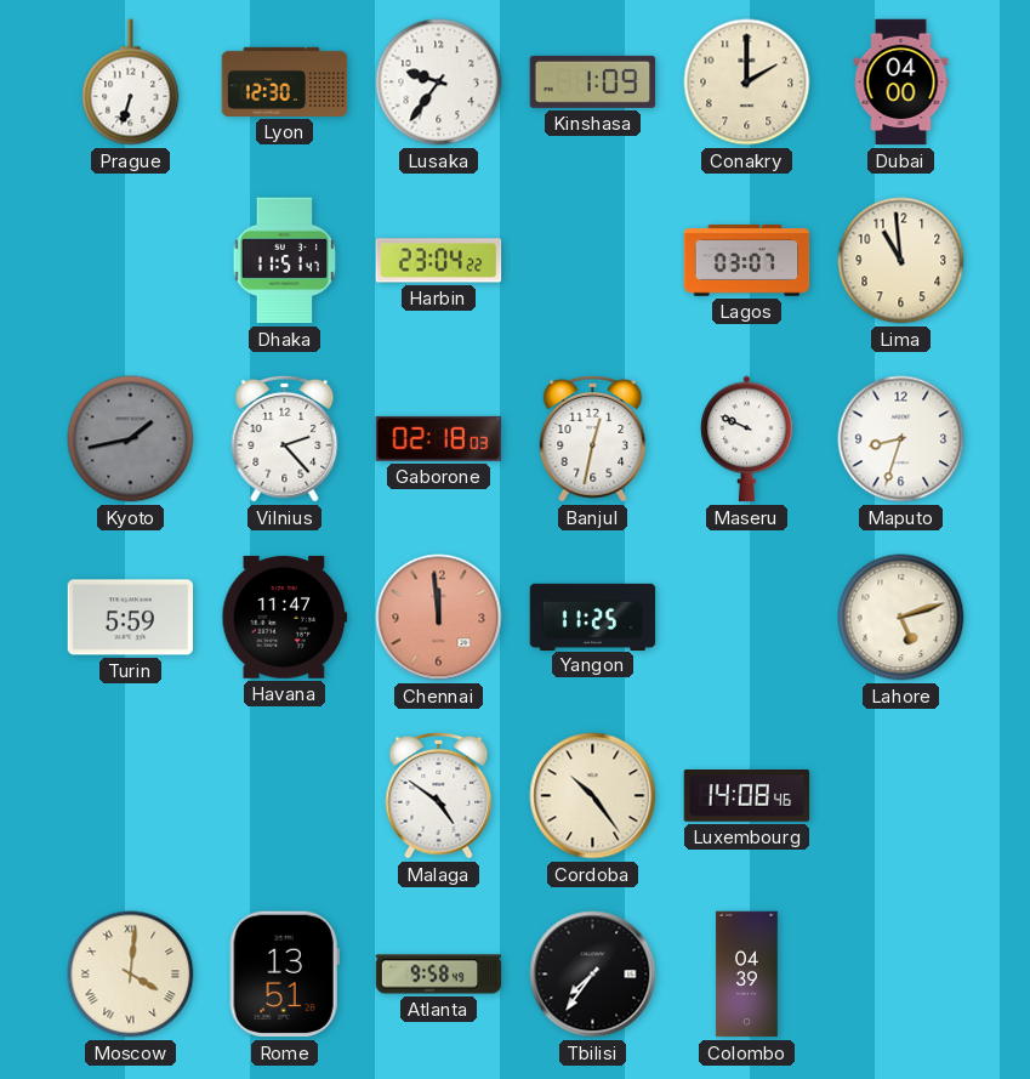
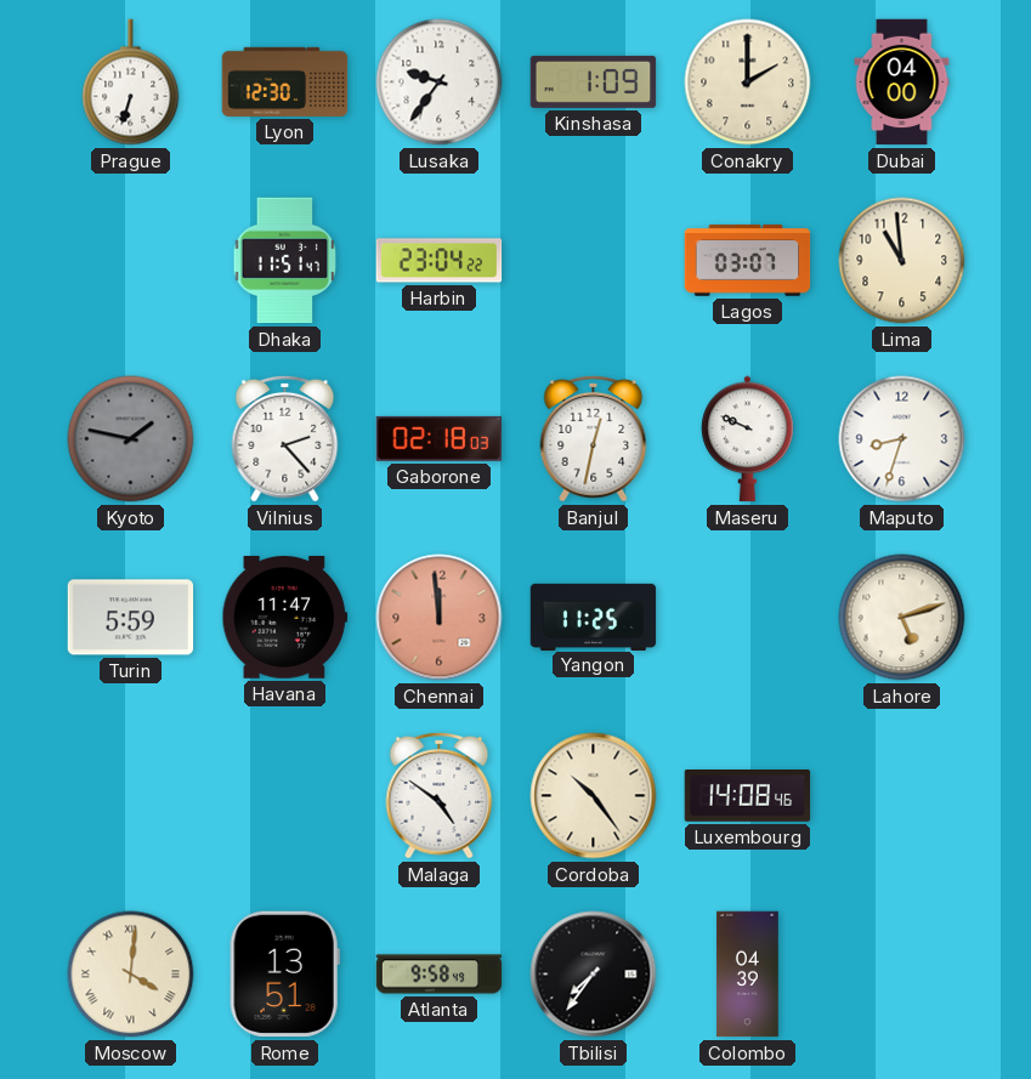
Kyoto: 1:43 -> 1:47 (131, 439)
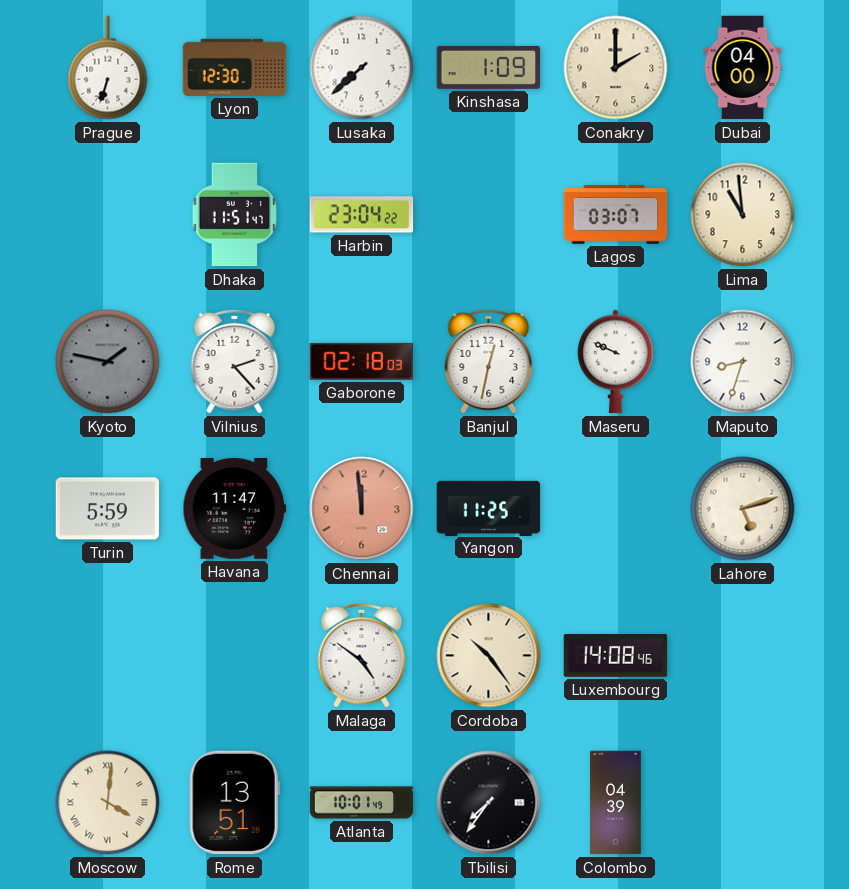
Lusaka: 9:36 -> 7:38 (362, 68)
Atlanta: 9:58 -> 10:01 (362, 803)
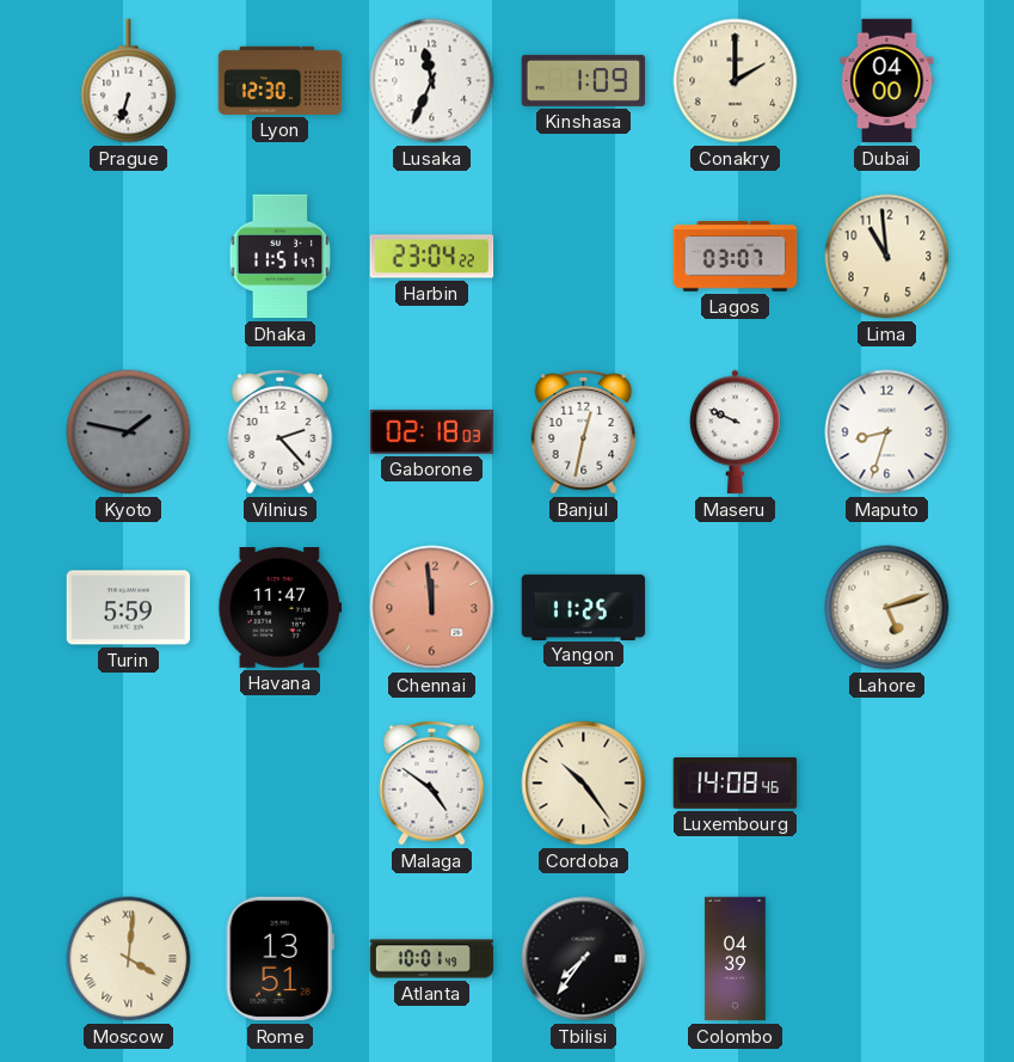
Lusaka: 7:38 -> 11:34 (432, 81)
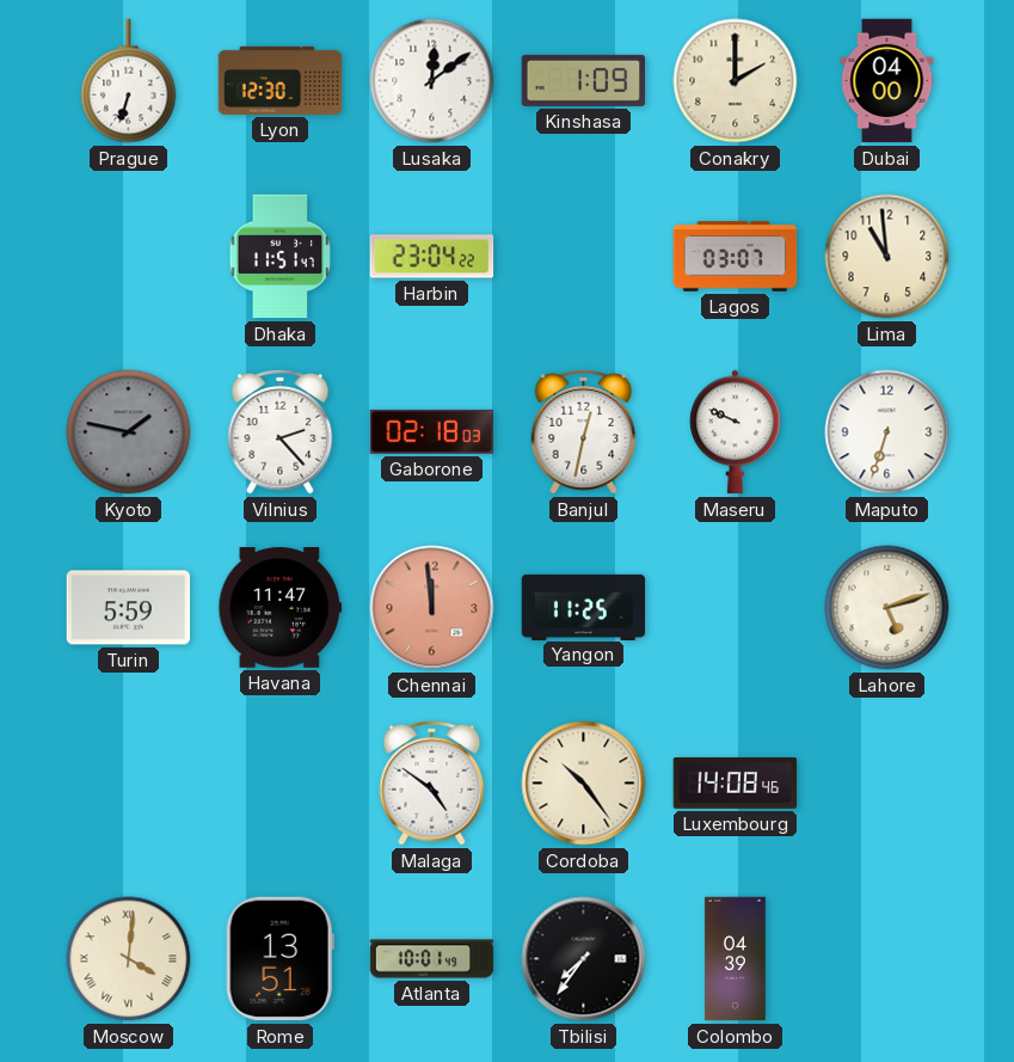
Lusaka: 11:34 -> 12:09 (432, 81)
Maputo: 8:33 -> 6:33 (887, 432)
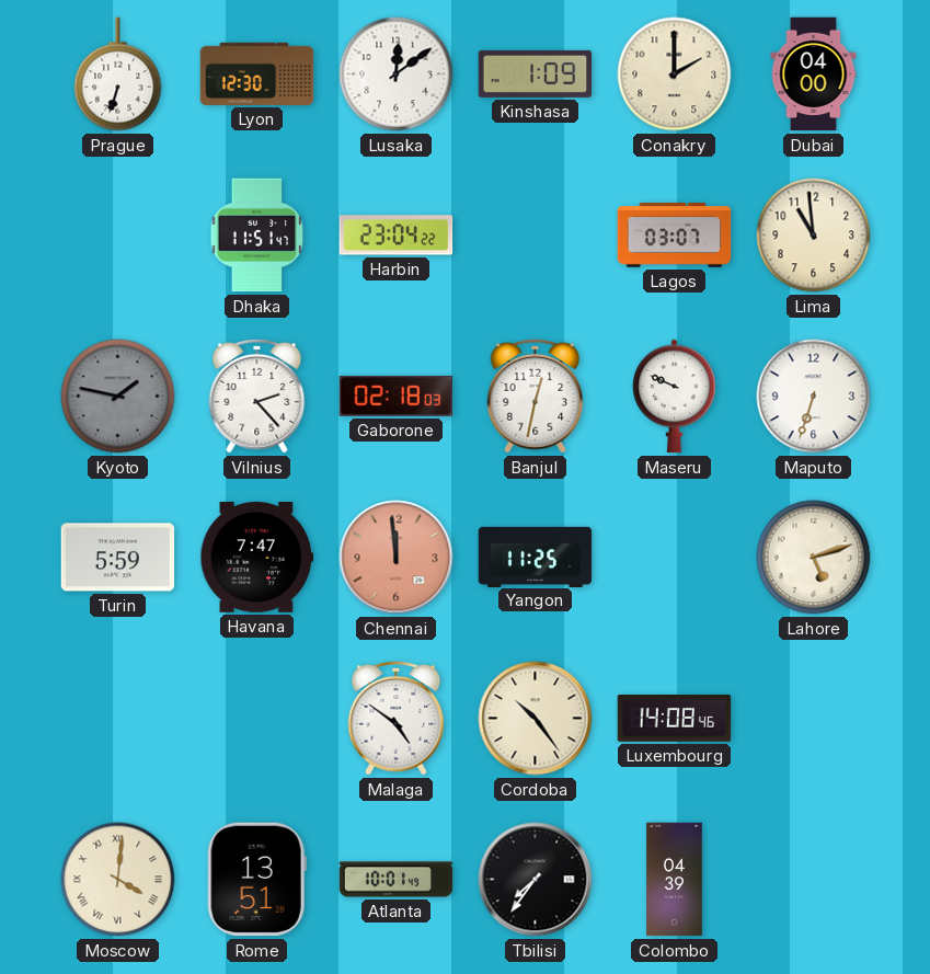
Havana: 11:47 -> 7:47 (257, 558)
